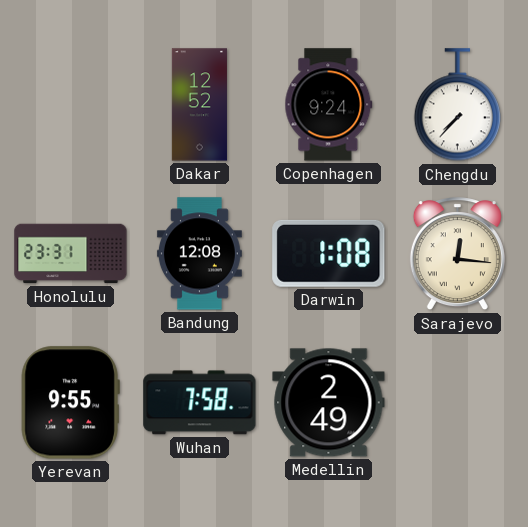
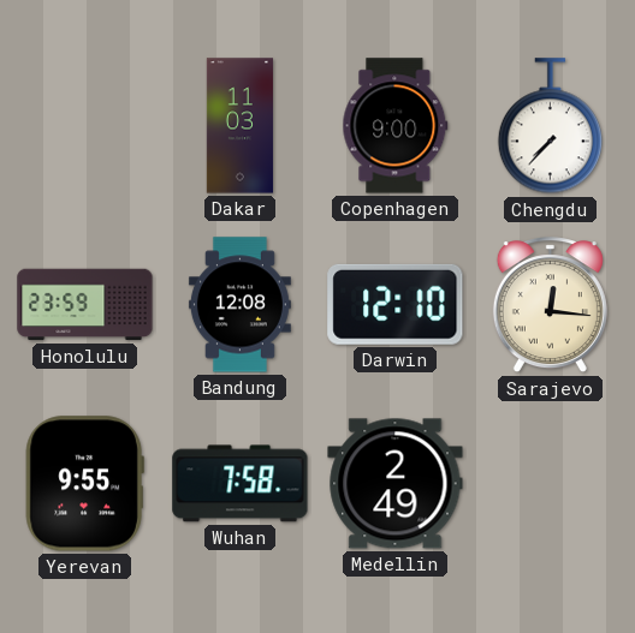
Dakar: 12:52 -> 11:03 (239, 126)
Copenhagen: 9:24 -> 9:00 (396, 126)
Honolulu: 23:31 -> 23:59 (85, 305)
Darwin: 1:08 -> 12:10 (396, 304)
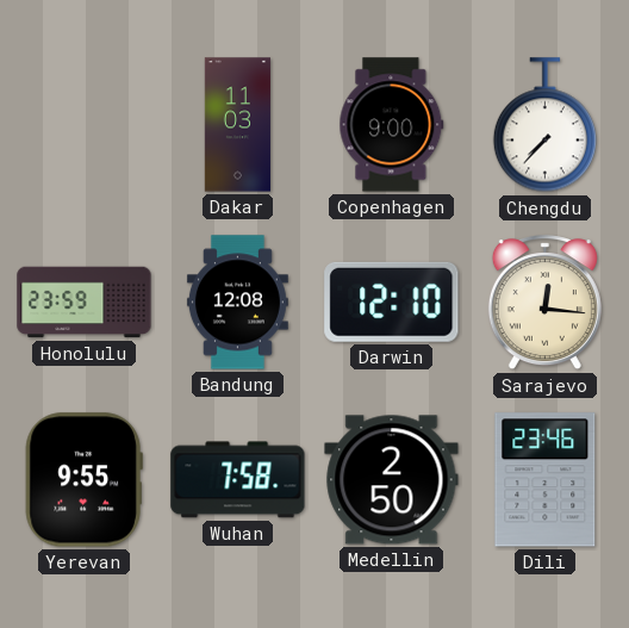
Medellin: 2:49 -> 2:50 (392, 480)
Dili: none -> 23:46 (546, 480)
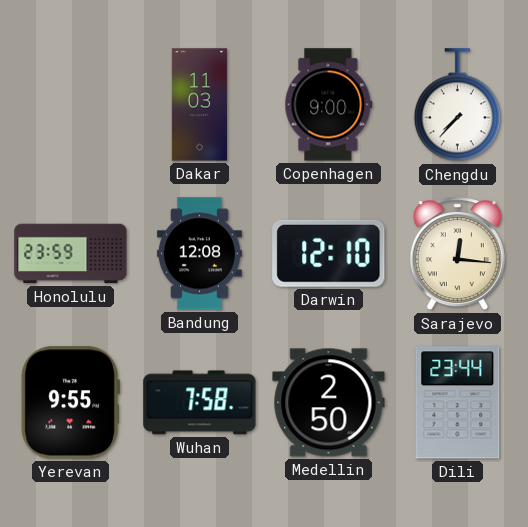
Dili: 23:46 -> 23:44 (458, 403)
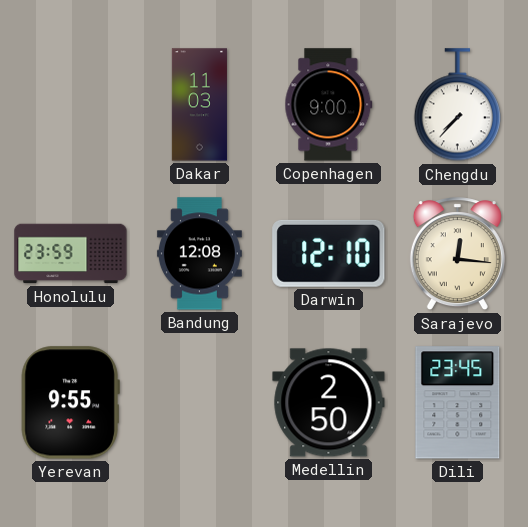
Wuhan: 7:58 -> none (200, 403)
Dili: 23:44 -> 23:45 (458, 403)
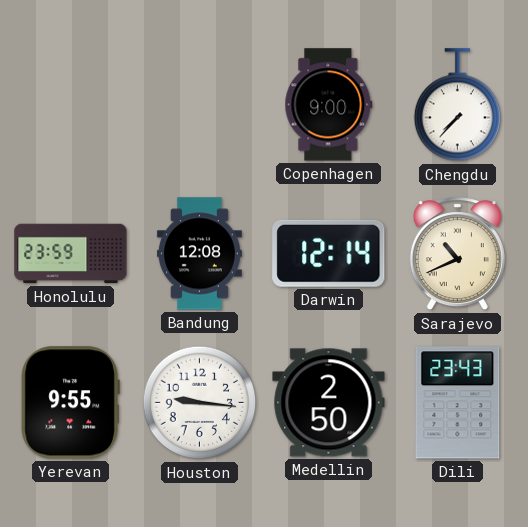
Dakar: 11:03 -> none (199, 105)
Darwin: 12:10 -> 12:14 (329, 253)
Sarajevo: 12:16 -> 10:41 (457, 254)
Houston: none -> 9:16 (200, 403)
Dili: 23:45 -> 23:43 (458, 403)
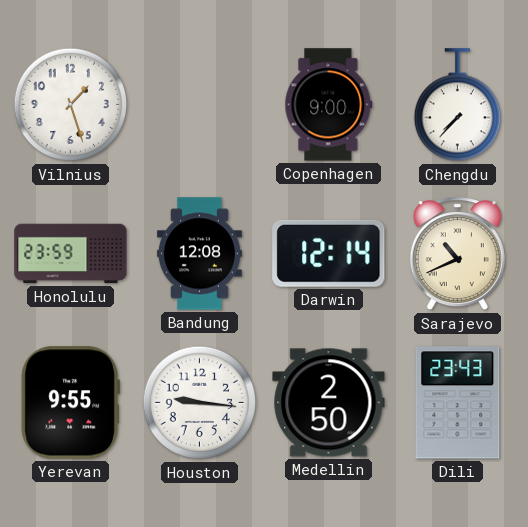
Vilnius: none -> 1:27 (71, 105)
